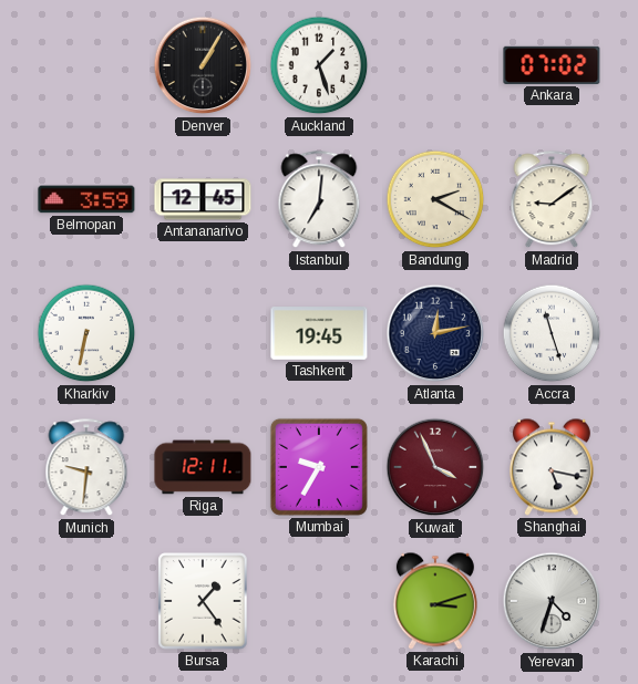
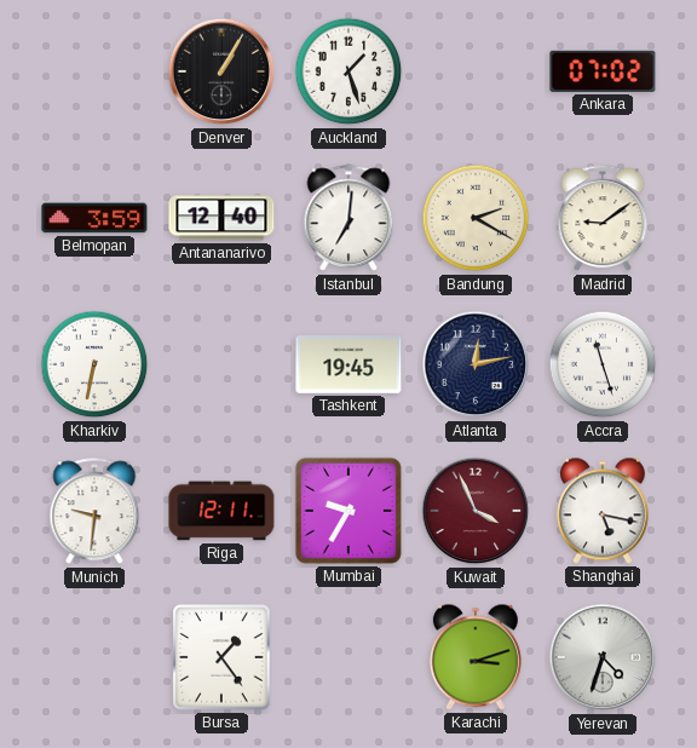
Antananarivo: 12:45 -> 12:40 (221, 218)
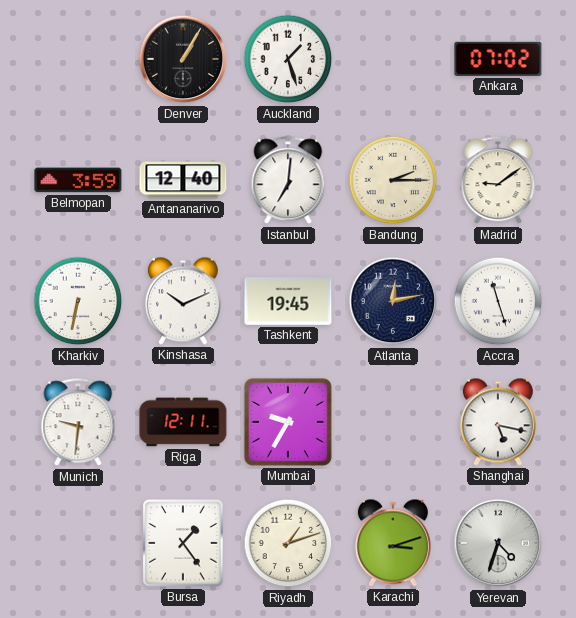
Bandung: 2:20 -> 2:15 (393, 180)
Kinshasa: none -> 10:11 (183, 301)
Kuwait: 3:56 -> none (476, 511)
Riyadh: none -> 1:12 (288, 543)
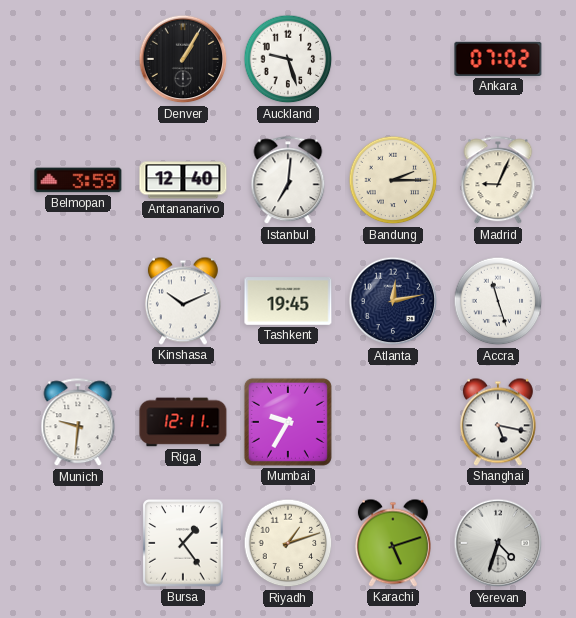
Auckland: 1:27 -> 9:27 (288, 59)
Madrid: 9:09 -> 9:04 (498, 181)
Kharkiv: 6:32 -> none (78, 301)
Karachi: 3:12 -> 5:12 (393, 543)
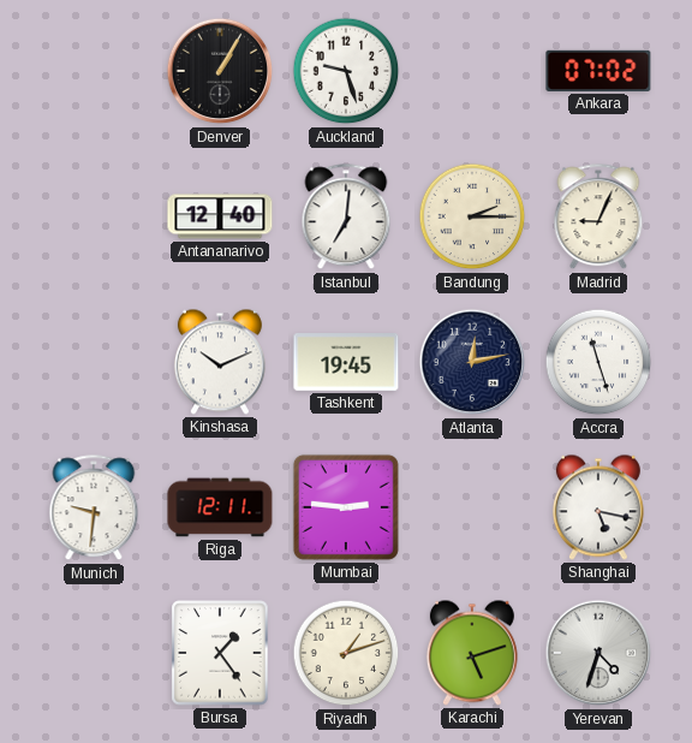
Belmopan: 3:59 -> none (78, 180)
Mumbai: 9:35 -> 2:46 (346, 507)
